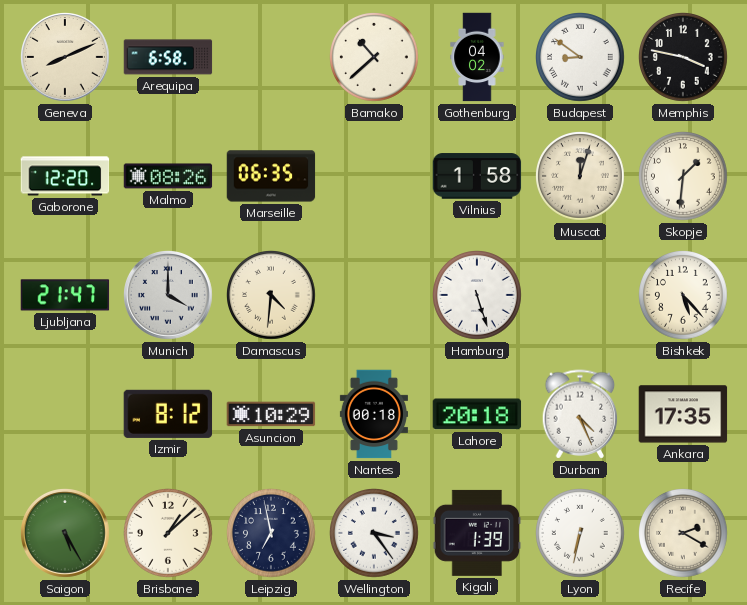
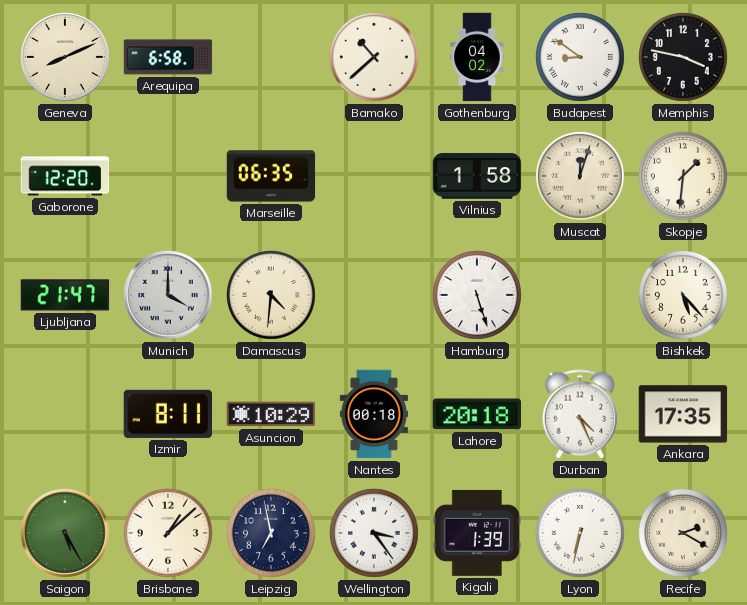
Malmo: 08:26 -> none (168, 176)
Izmir: 8:12 -> 8:11 (168, 414)
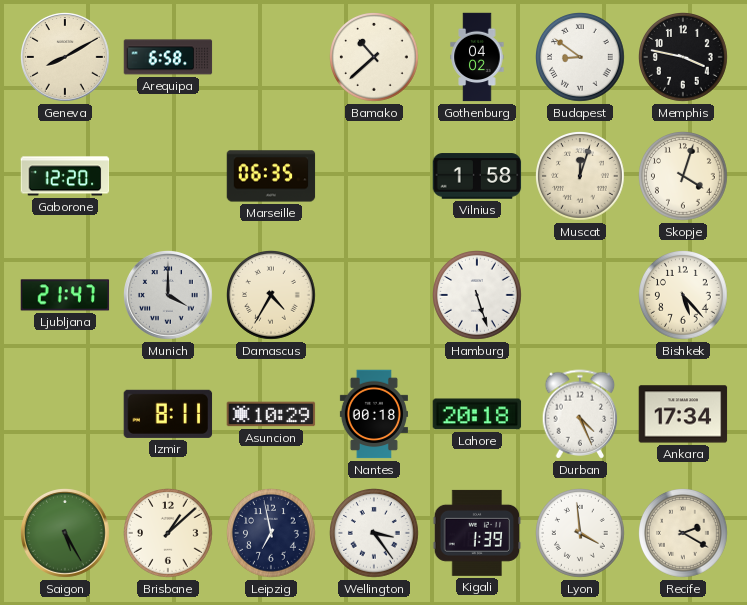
Geneva: 8:11 -> 8:10 (66, 58)
Skopje: 1:31 -> 4:03 (684, 177)
Damascus: 4:31 -> 4:35 (272, 296)
Ankara: 17:35 -> 17:34 (683, 414)
Lyon: 6:32 -> 3:59 (581, 534)
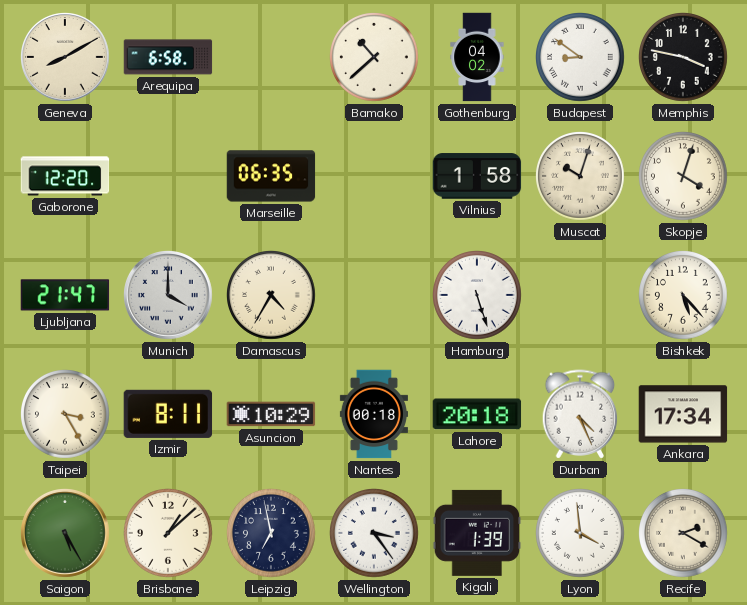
Muscat: 12:03 -> 10:03 (581, 177)
Taipei: none -> 3:25 (66, 415)
